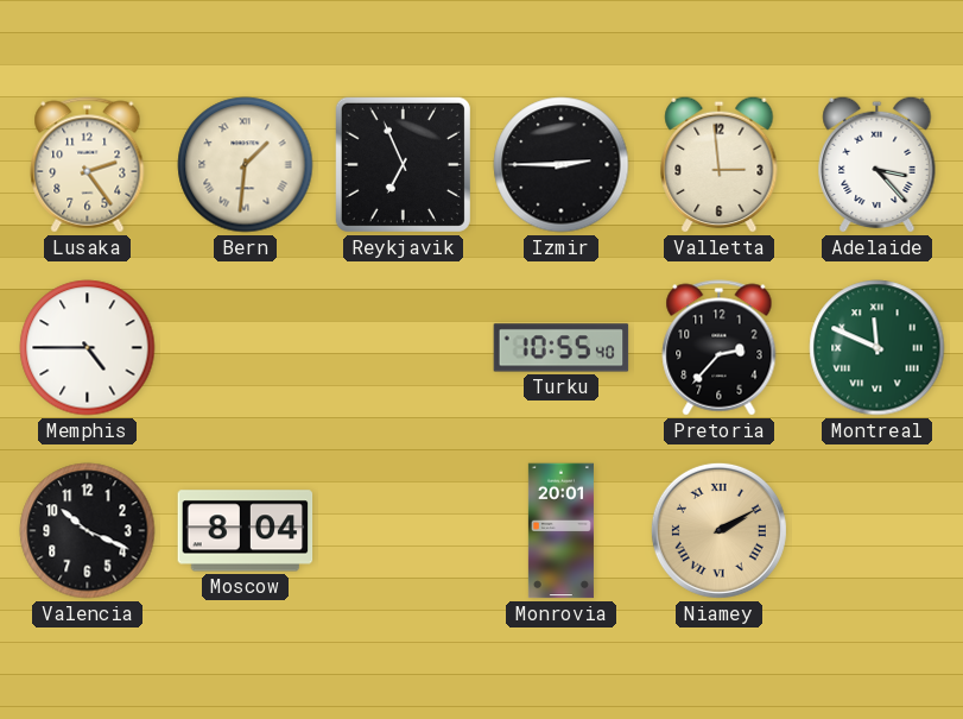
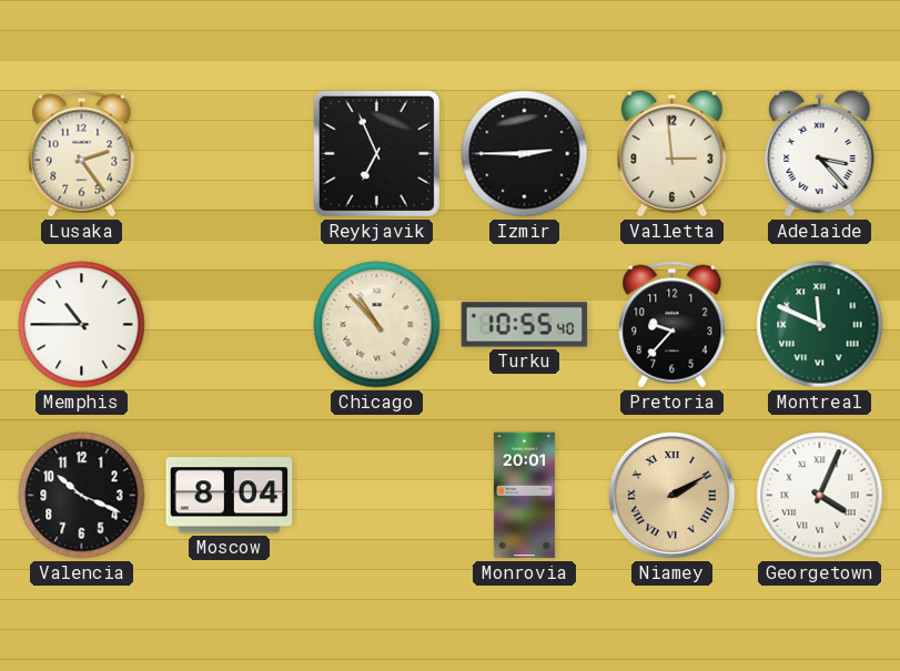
Bern: 1:31 -> none (246, 165)
Memphis: 4:45 -> 10:45 (82, 325)
Chicago: none -> 10:53 (377, 325)
Pretoria: 2:37 -> 9:37 (673, 325)
Georgetown: none -> 4:04 (820, 496)
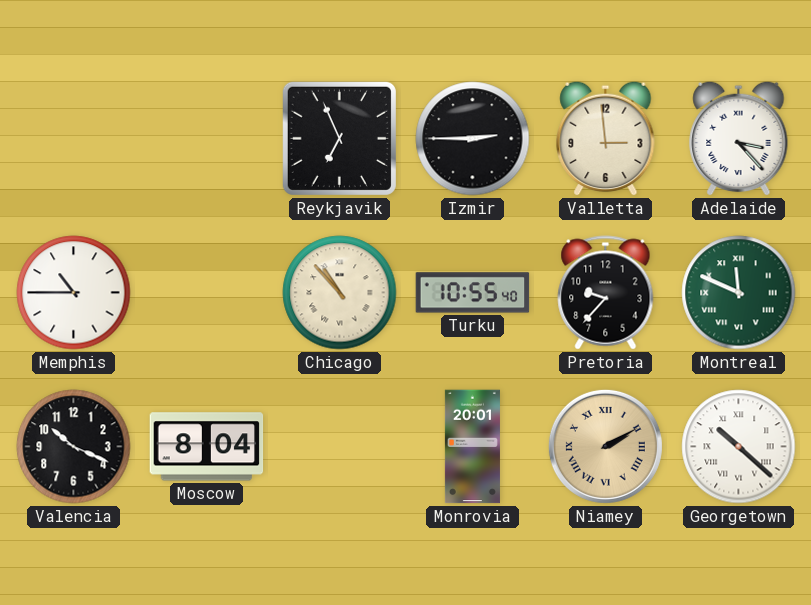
Lusaka: 2:24 -> none (82, 154)
Georgetown: 4:04 -> 10:22 (739, 447)
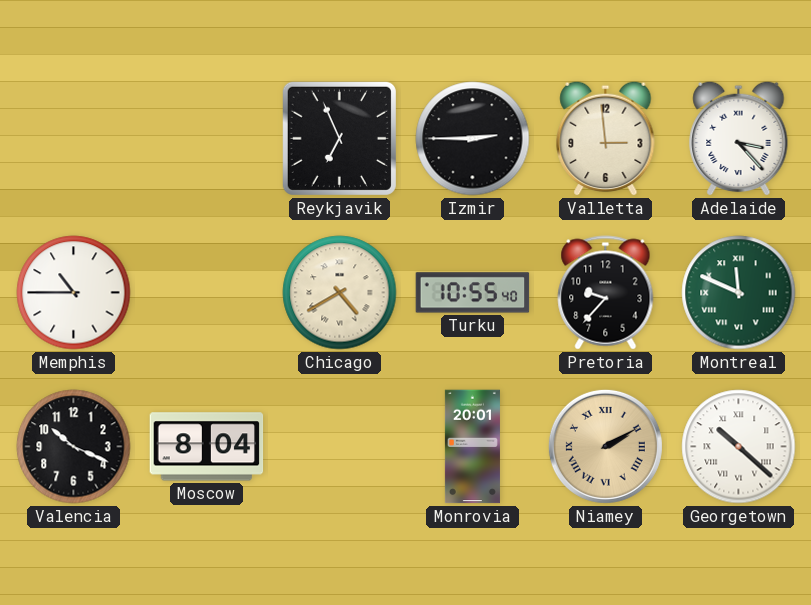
Chicago: 10:53 -> 4:40 (340, 293)
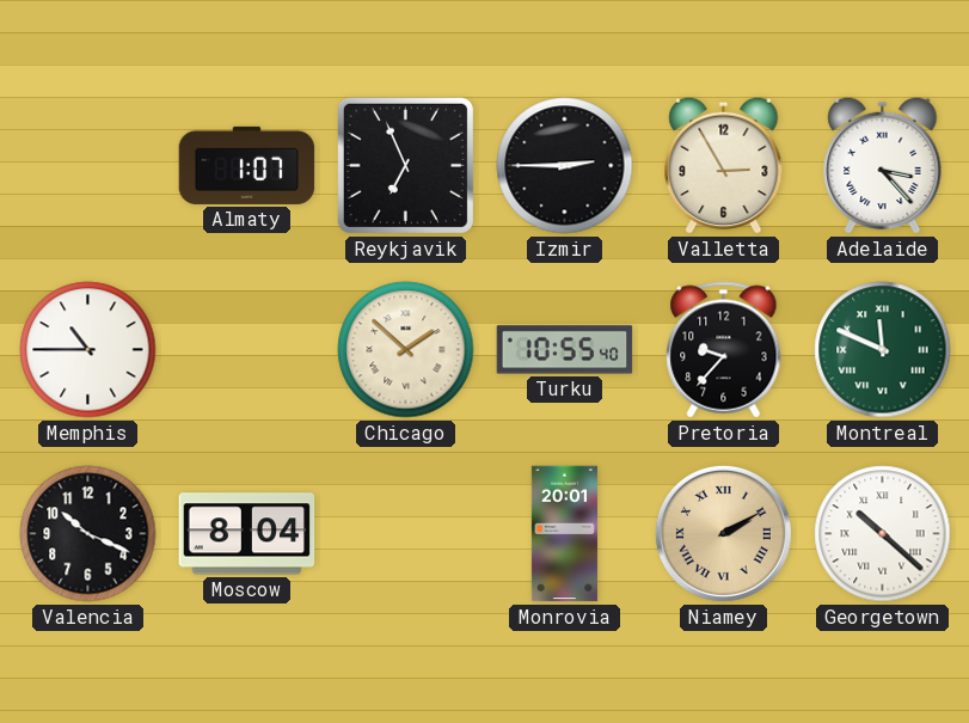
Almaty: none -> 1:07 (247, 165)
Valletta: 2:59 -> 2:55 (724, 165)
Chicago: 4:40 -> 1:52 (406, 350)
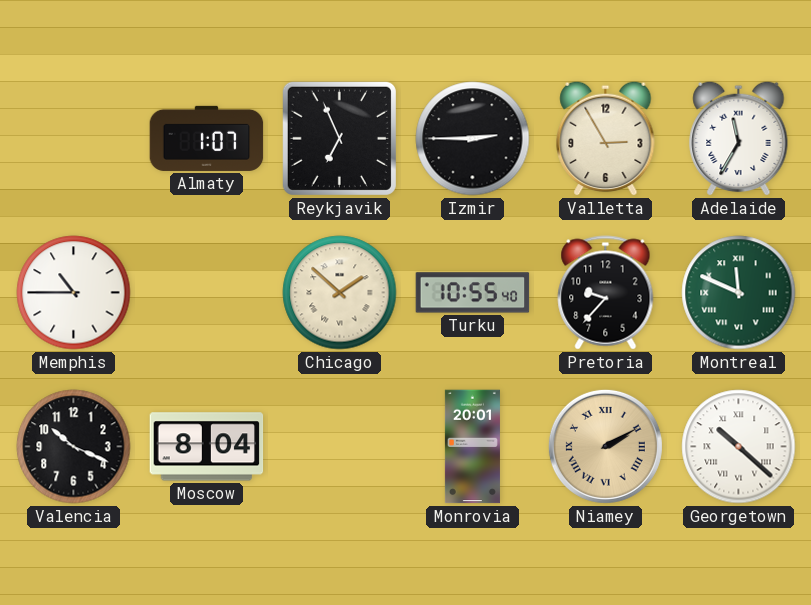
Adelaide: 3:23 -> 11:35 (739, 138)
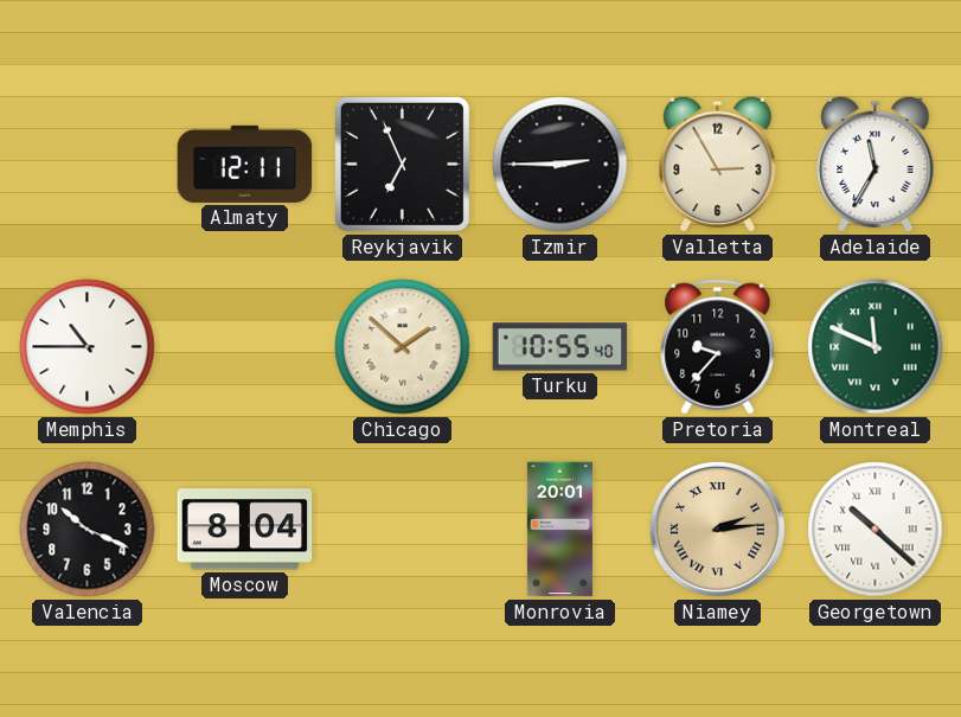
Almaty: 1:07 -> 12:11 (245, 164)
Niamey: 2:10 -> 2:14 (717, 529)
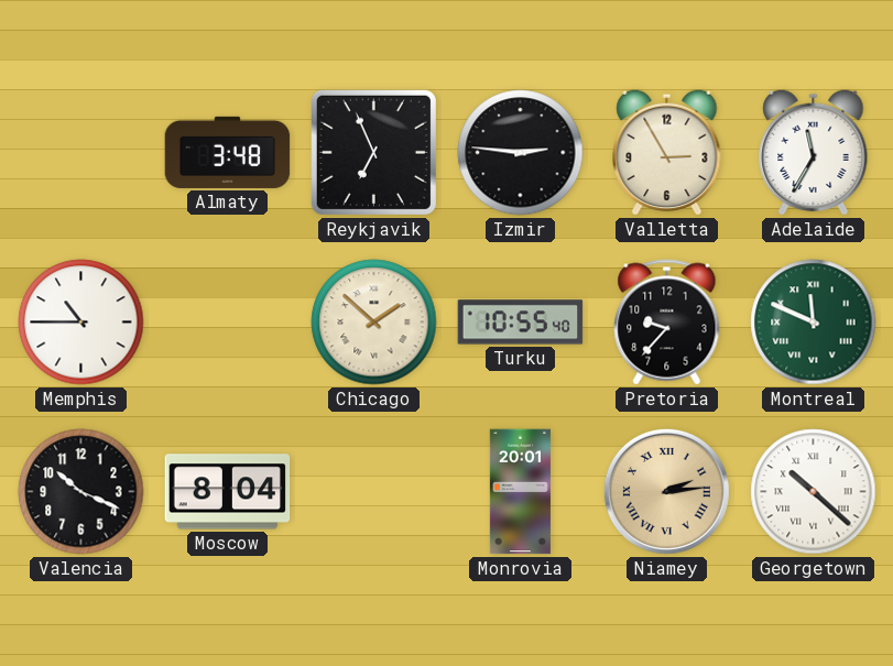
Almaty: 12:11 -> 3:48 (228, 152)
Izmir: 2:45 -> 2:46 (521, 153)
